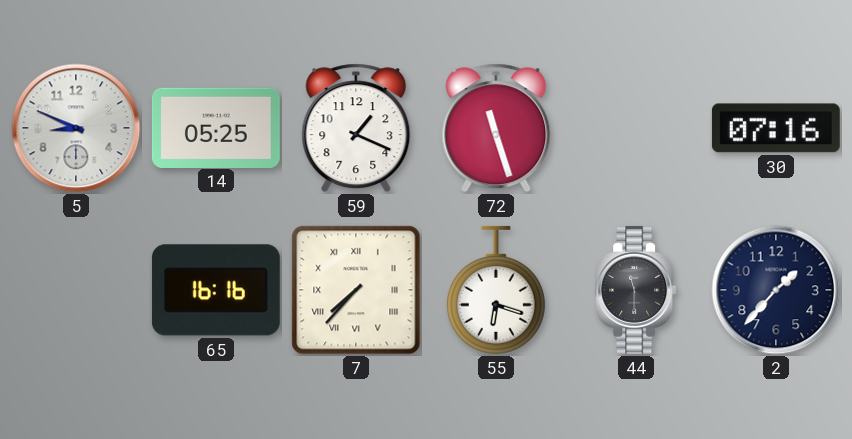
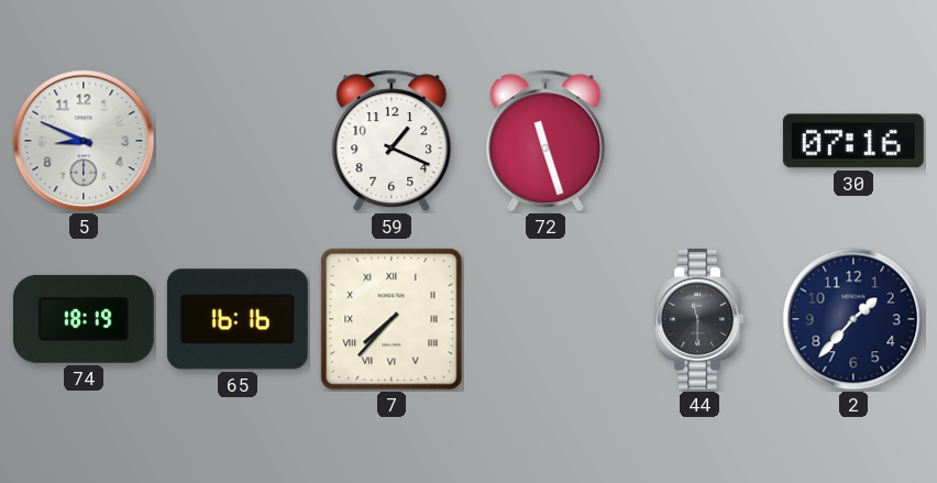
14: 05:25 -> none (216, 127)
74: none -> 18:19 (84, 319)
55: 6:18 -> none (496, 290)
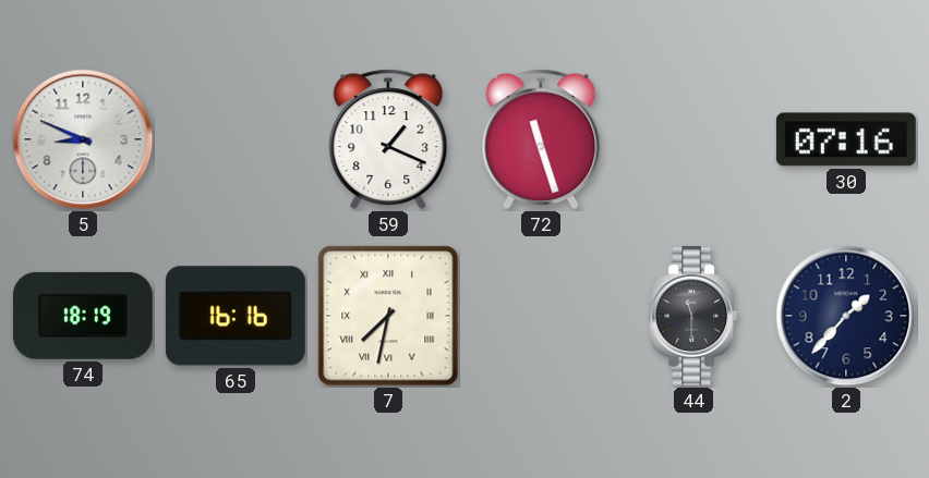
7: 7:37 -> 7:32 (388, 316)
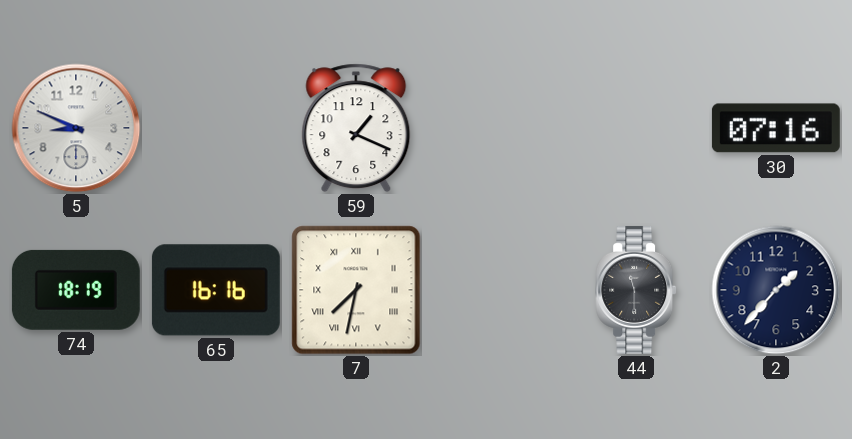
72: 11:27 -> none (541, 139)
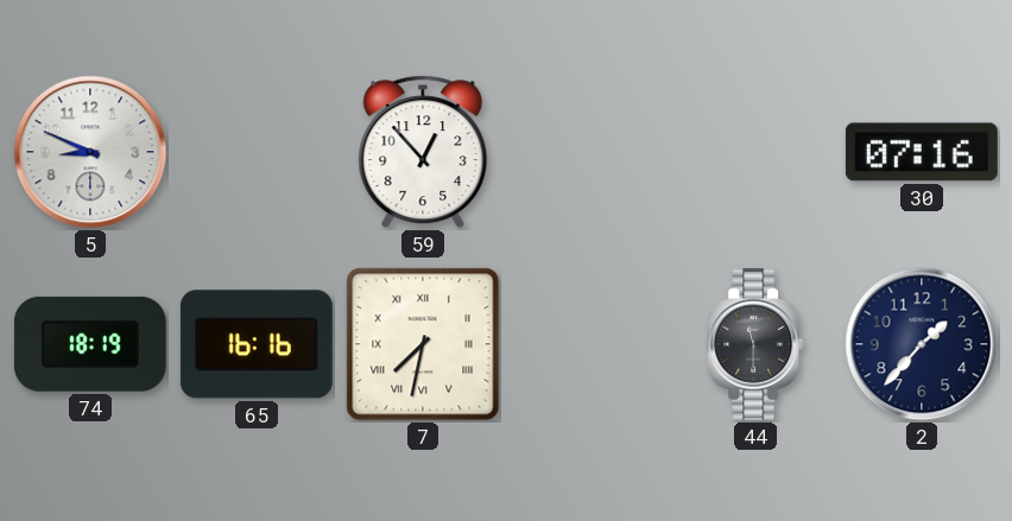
59: 1:19 -> 12:53 (423, 152)
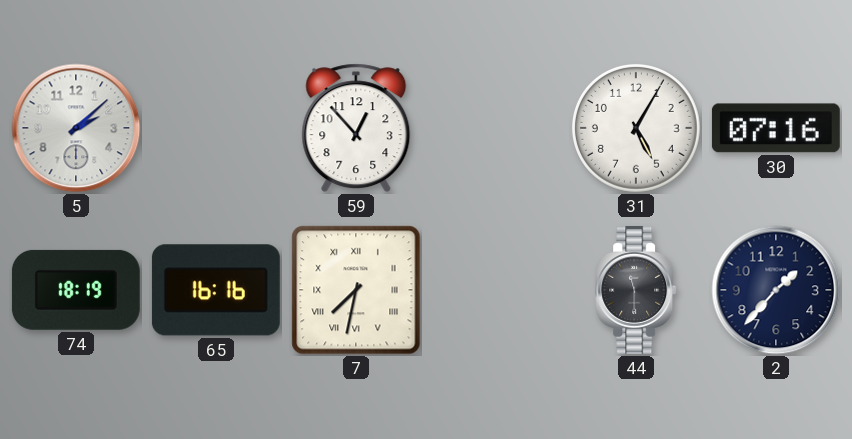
5: 8:49 -> 2:08 (76, 128)
31: none -> 5:05 (636, 128)
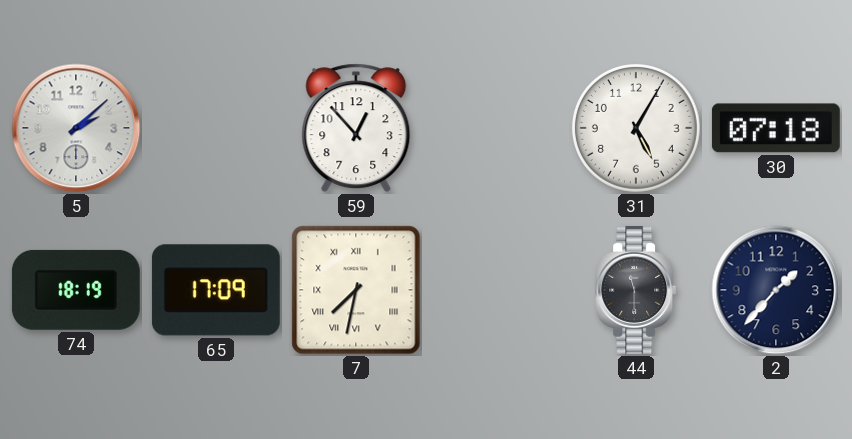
30: 07:16 -> 07:18 (776, 128)
65: 16:16 -> 17:09 (216, 290)
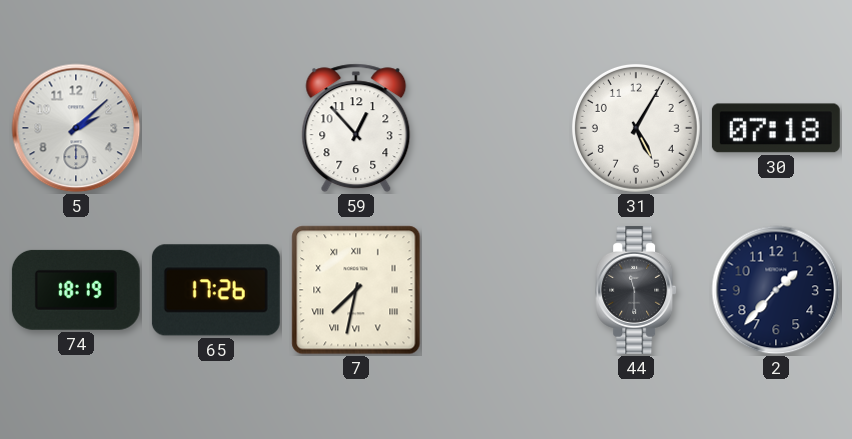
65: 17:09 -> 17:26 (216, 290)
